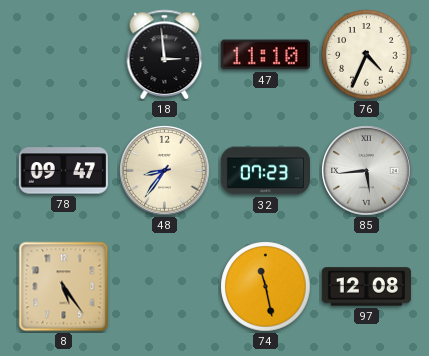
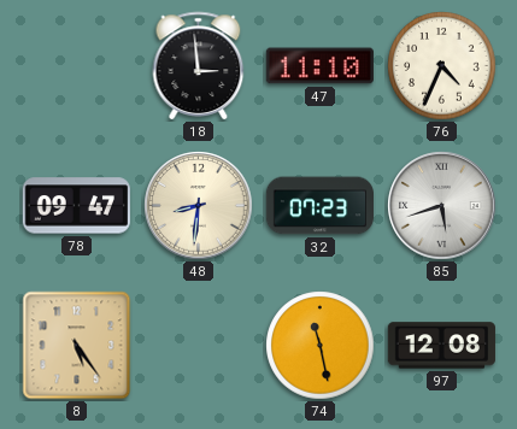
48: 8:36 -> 8:31 (199, 206)
85: 5:44 -> 5:42 (442, 206)
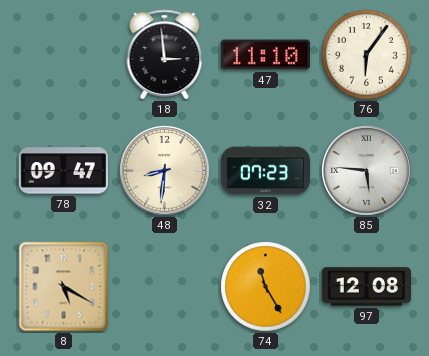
76: 4:34 -> 6:06 (367, 55)
85: 5:42 -> 5:46 (367, 171)
8: 5:24 -> 5:20 (64, 287)
74: 11:28 -> 11:25 (266, 287)
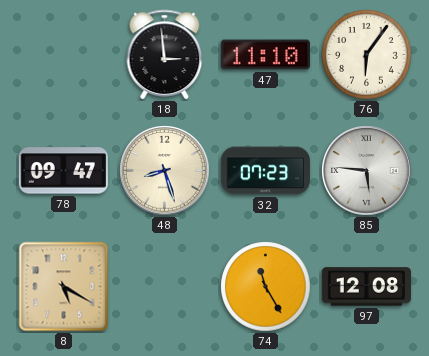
48: 8:31 -> 8:27 (165, 171)
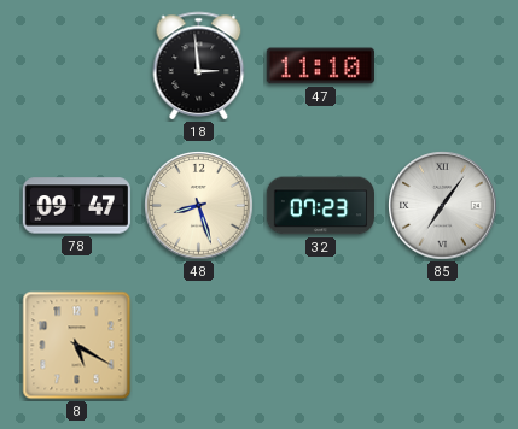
76: 6:06 -> none (367, 55)
85: 5:46 -> 7:06 (443, 206)
74: 11:25 -> none (266, 287)
97: 12:08 -> none (366, 287)
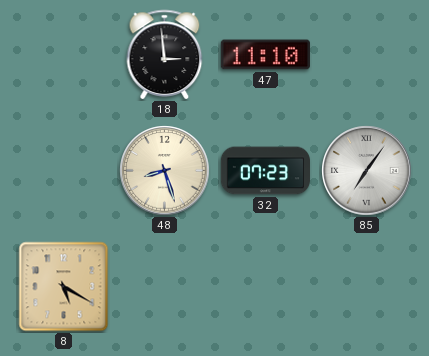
78: 09:47 -> none (76, 206)
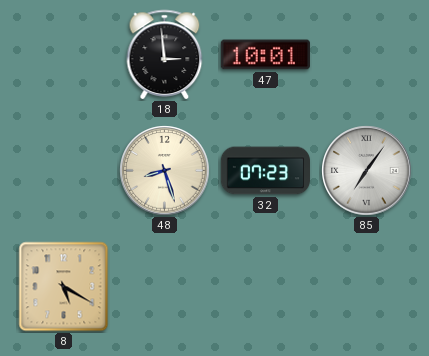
47: 11:10 -> 10:01 (265, 55)
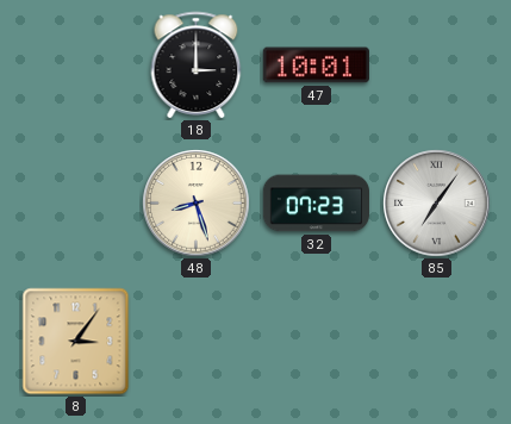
18: 2:59 -> 3:00 (197, 64)
8: 5:20 -> 3:06 (76, 342)
